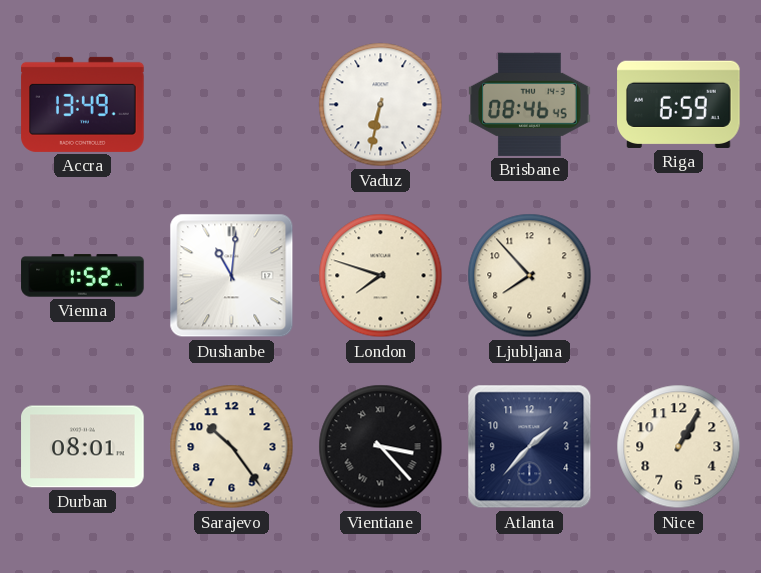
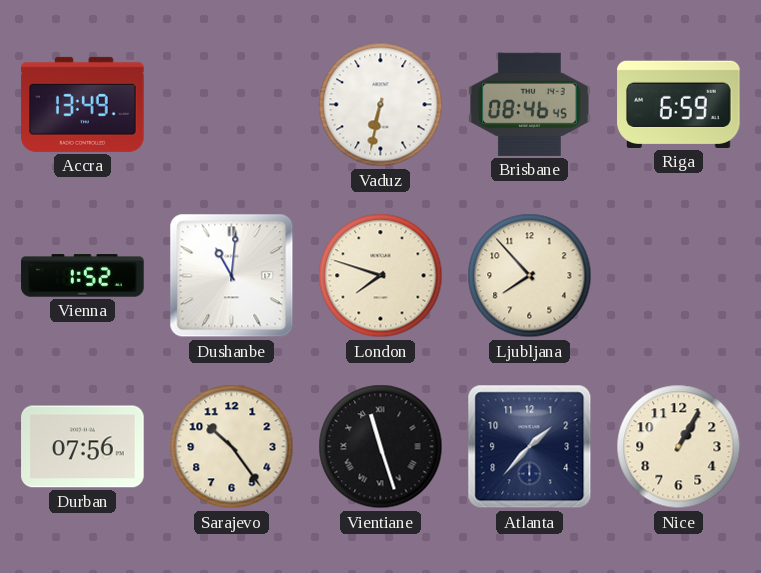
Durban: 08:01 -> 07:56 (83, 447)
Vientiane: 3:23 -> 11:27 (381, 447)
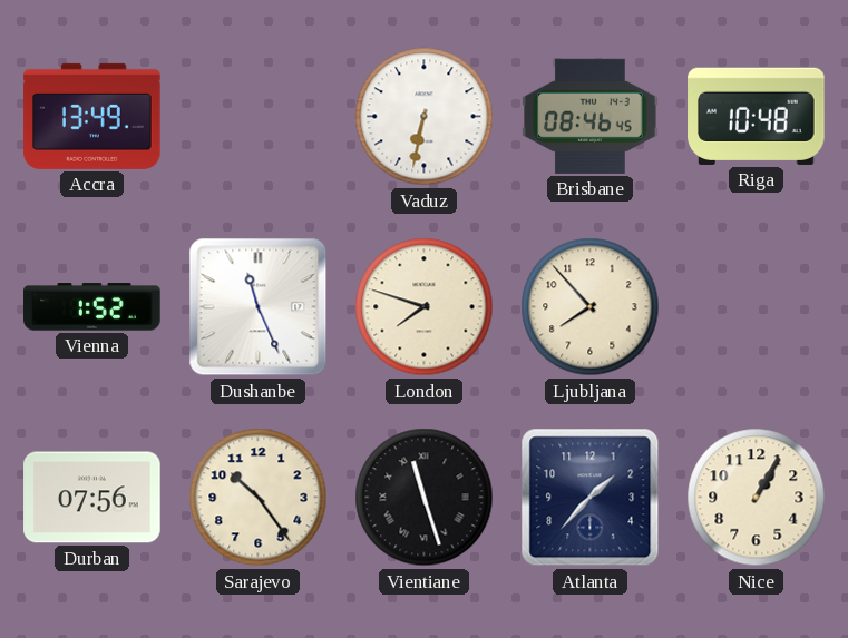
Riga: 6:59 -> 10:48 (757, 116)
Dushanbe: 11:01 -> 11:26 (259, 307)
